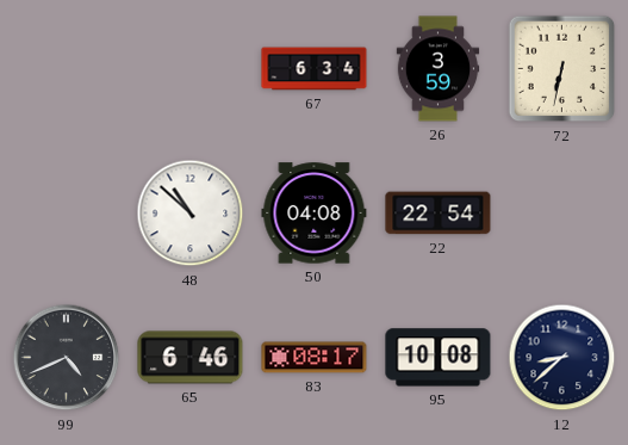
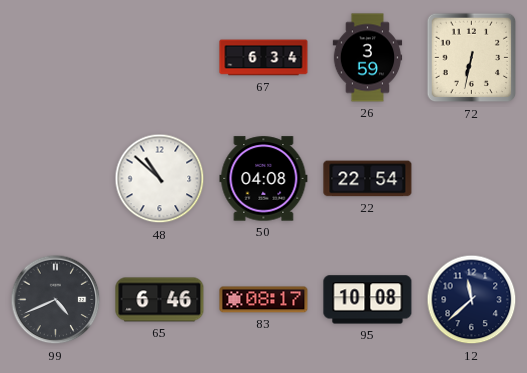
12: 8:38 -> 11:38 (472, 300)
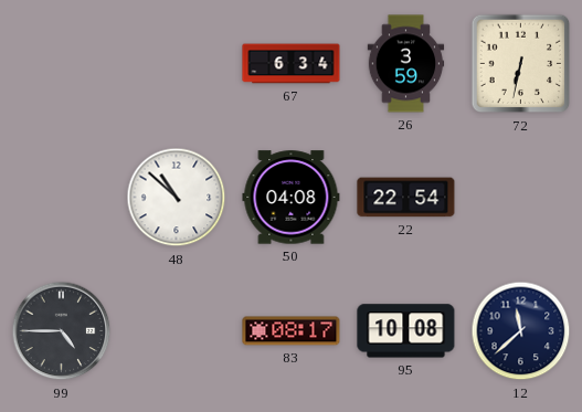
99: 4:41 -> 4:45 (62, 331)
65: 6:46 -> none (160, 300)
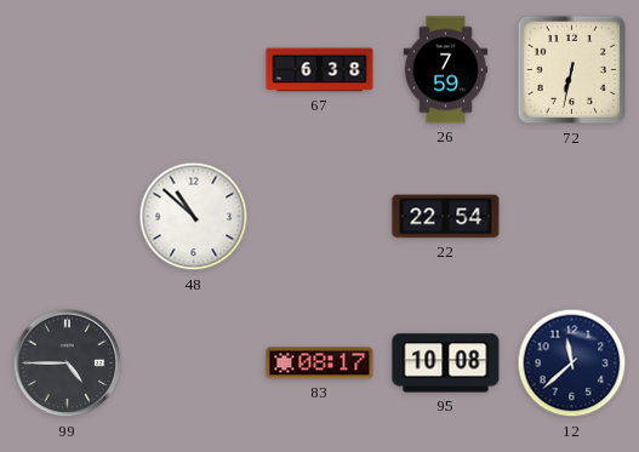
67: 6:34 -> 6:38 (320, 70)
26: 3:59 -> 7:59 (446, 70)
50: 04:08 -> none (292, 198)
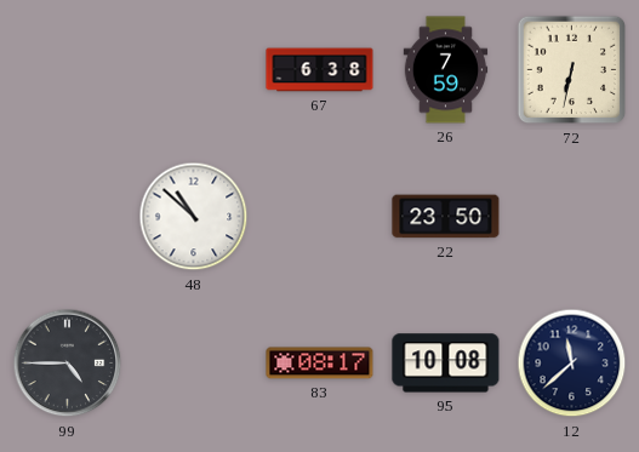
22: 22:54 -> 23:50 (446, 217)
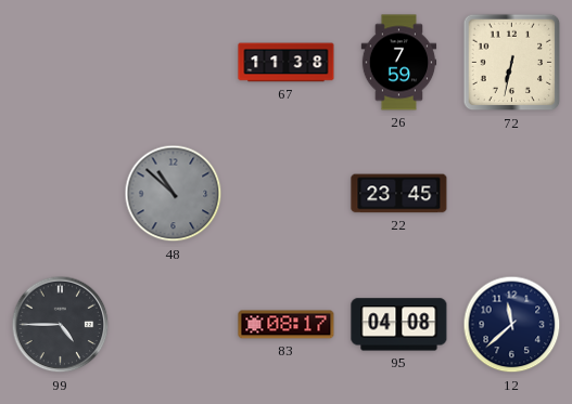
67: 6:38 -> 11:38 (287, 63)
48 dial: white -> grey (174, 194)
22: 23:50 -> 23:45 (399, 194)
95: 10:08 -> 04:08 (399, 325)
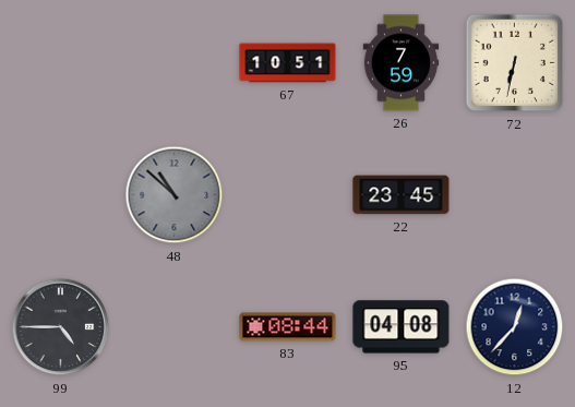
67: 11:38 -> 10:51 (288, 63)
83: 08:17 -> 08:44 (288, 327)
12: 11:38 -> 12:37 (515, 327)
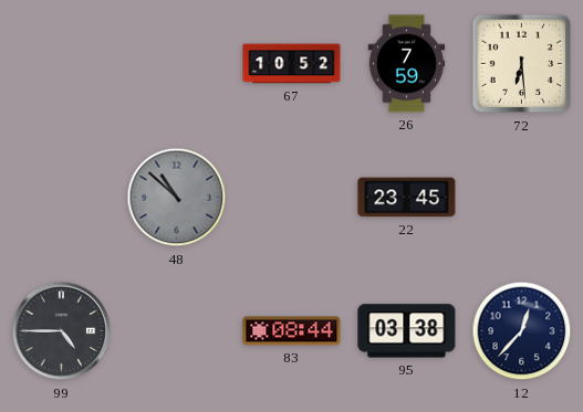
67: 10:51 -> 10:52 (292, 64)
72: 6:32 -> 6:29 (522, 64)
95: 04:08 -> 03:38 (407, 331)
